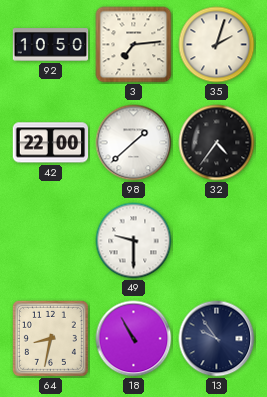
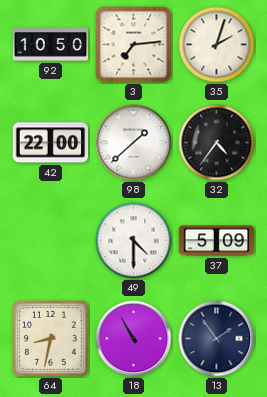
49: 9:30 -> 4:30 (134, 241)
37: none -> 5:09 (217, 241)
13: 9:54 -> 1:54 (217, 339)
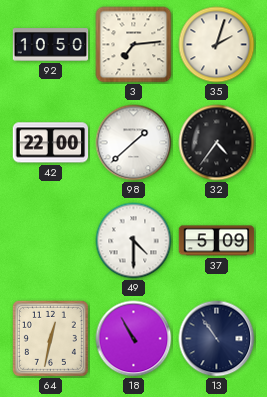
64: 8:32 -> 12:32 (50, 338)
13: 1:54 -> 10:54 (217, 339)
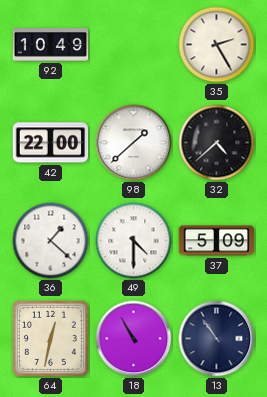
92: 10:50 -> 10:49 (51, 45)
3: 7:14 -> none (134, 45)
35: 2:03 -> 2:25 (217, 45)
32: 4:36 -> 4:38 (217, 143)
36: none -> 1:22 (51, 241)
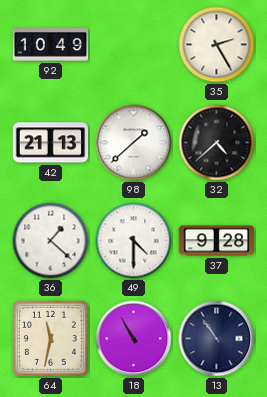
42: 22:00 -> 21:13 (51, 143)
37: 5:09 -> 9:28 (217, 241)
64: 12:32 -> 11:32 (50, 338)
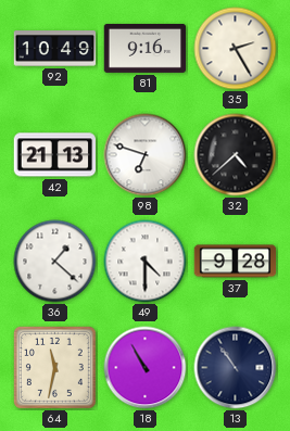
81: none -> 9:16 (146, 48)
98: 1:38 -> 6:48 (146, 155)
